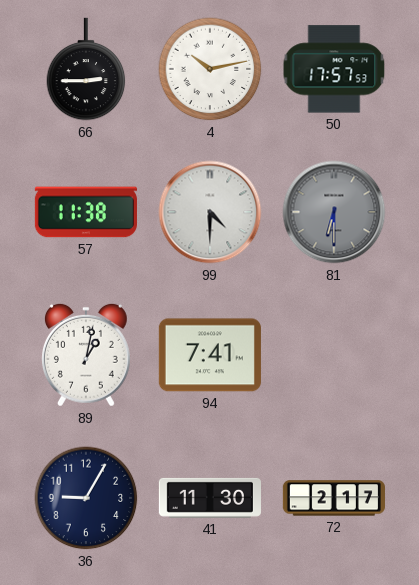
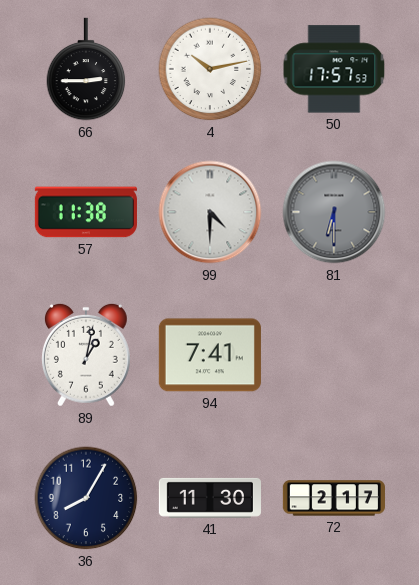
36: 9:05 -> 8:05 (86, 498)
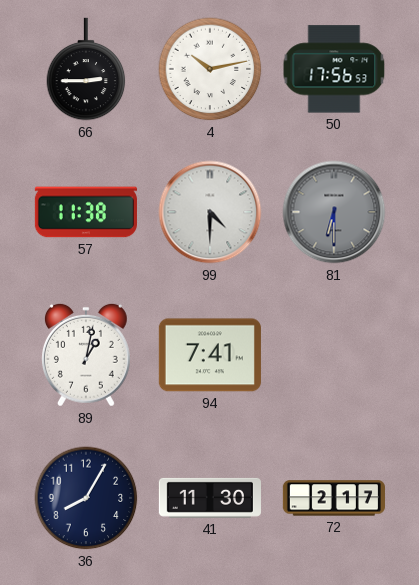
50: 17:57 -> 17:56 (334, 69)
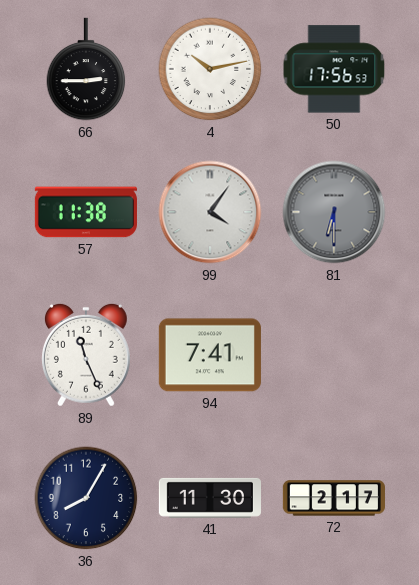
99: 4:30 -> 4:06 (210, 212)
89: 1:02 -> 11:26 (86, 355)
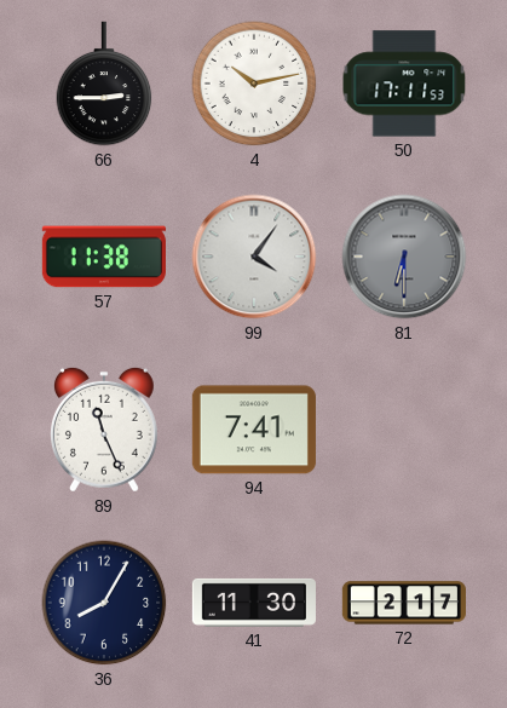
50: 17:56 -> 17:11 (404, 84)
